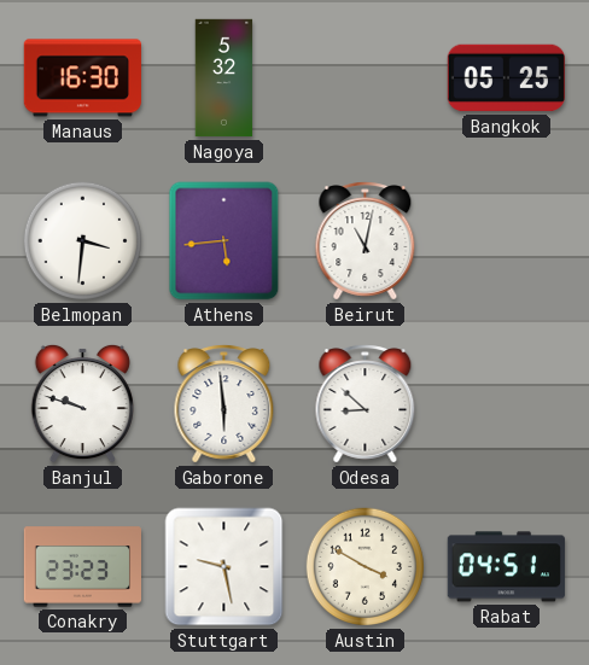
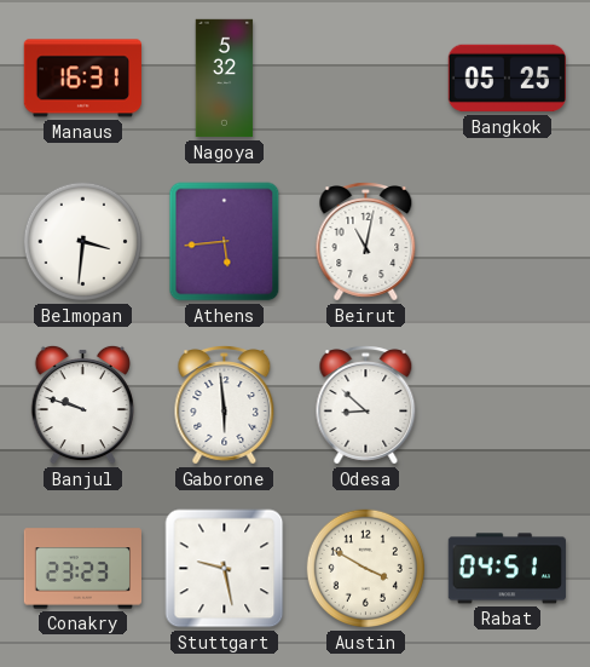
Manaus: 16:30 -> 16:31 (82, 79)
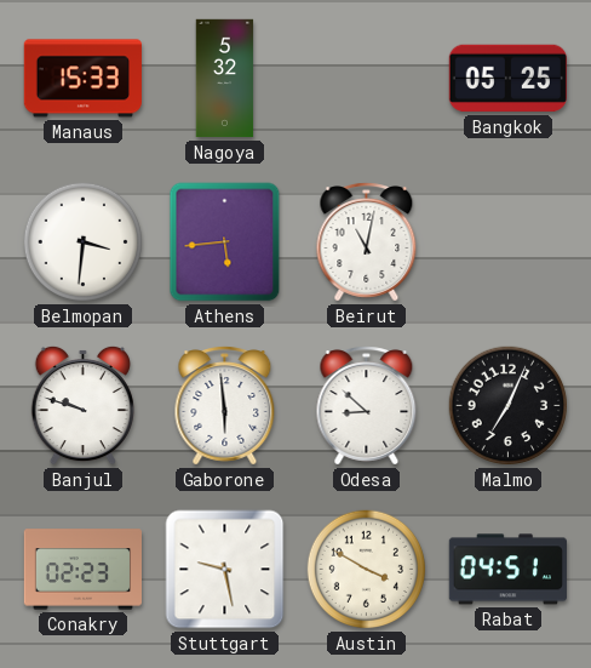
Manaus: 16:31 -> 15:33 (82, 79)
Malmo: none -> 7:04 (509, 406)
Conakry: 23:23 -> 02:23 (82, 570)
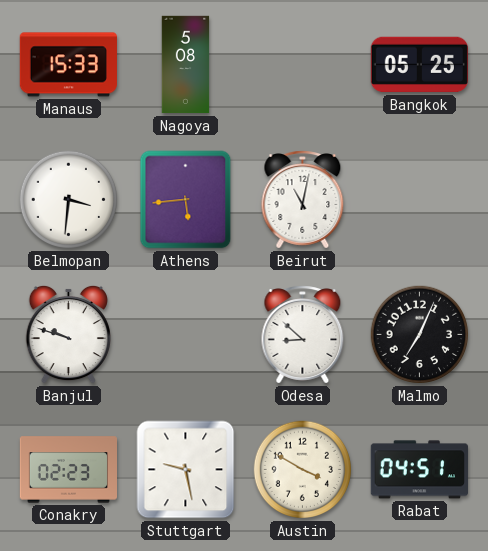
Nagoya: 5:32 -> 5:08 (186, 65)
Gaborone: 5:59 -> none (225, 406)
